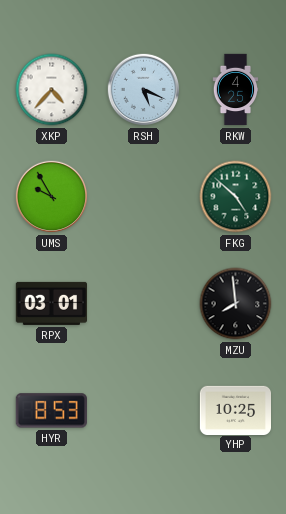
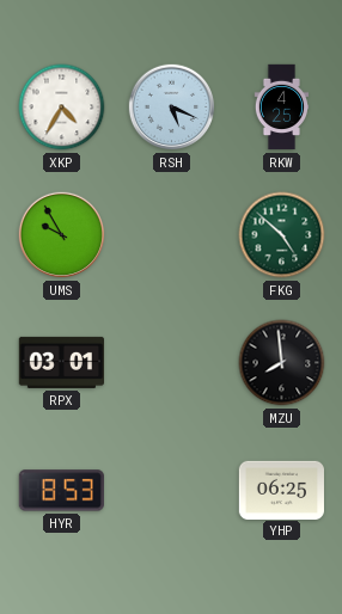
XKP: 4:37 -> 4:35 (62, 108)
YHP: 10:25 -> 06:25 (281, 490)
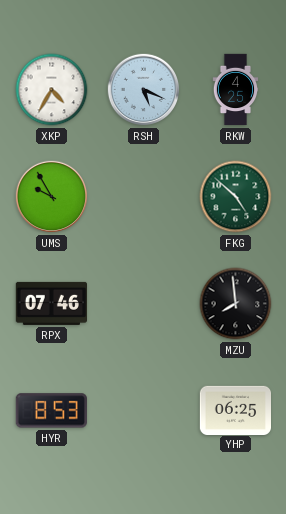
RPX: 03:01 -> 07:46 (51, 303)
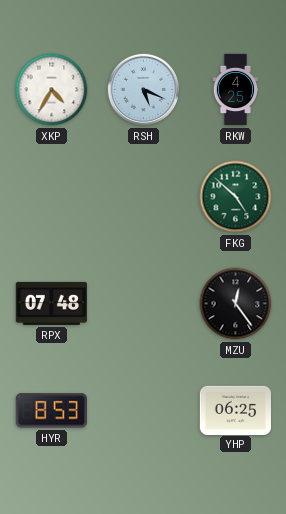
UMS: 9:55 -> none (52, 197)
RPX: 07:46 -> 07:48 (51, 303)
MZU: 7:59 -> 12:24 (236, 304)
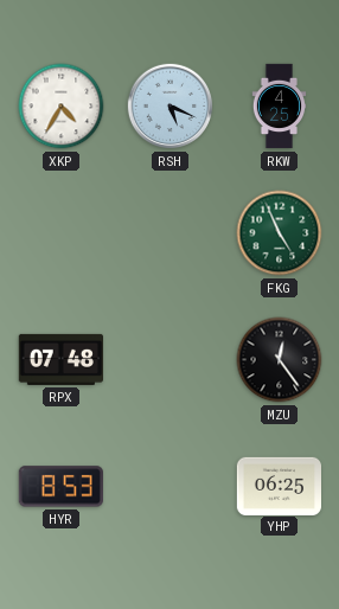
FKG: 4:52 -> 4:56 (280, 233)
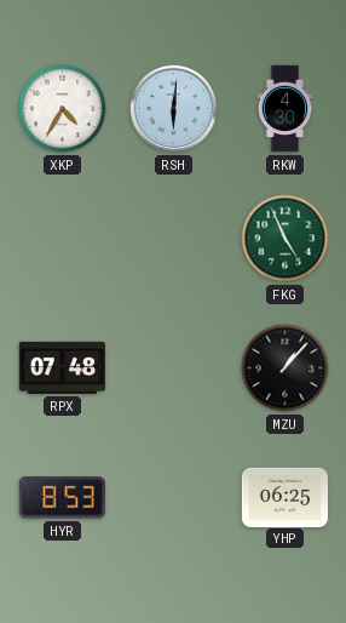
RSH: 5:19 -> 6:01 (174, 109)
RKW: 4:25 -> 4:30 (286, 109)
MZU: 12:24 -> 1:07 (286, 368)
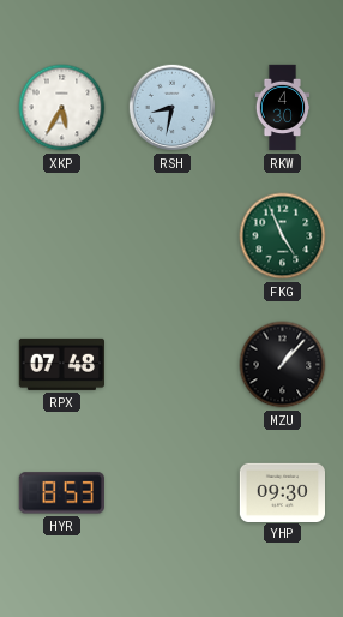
XKP: 4:35 -> 5:35 (62, 108)
RSH: 6:01 -> 8:32 (173, 108)
YHP: 06:25 -> 09:30 (282, 492)
